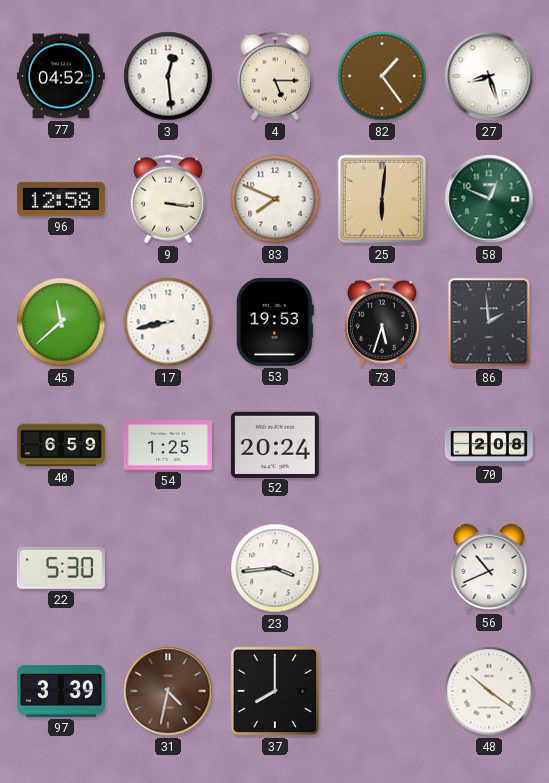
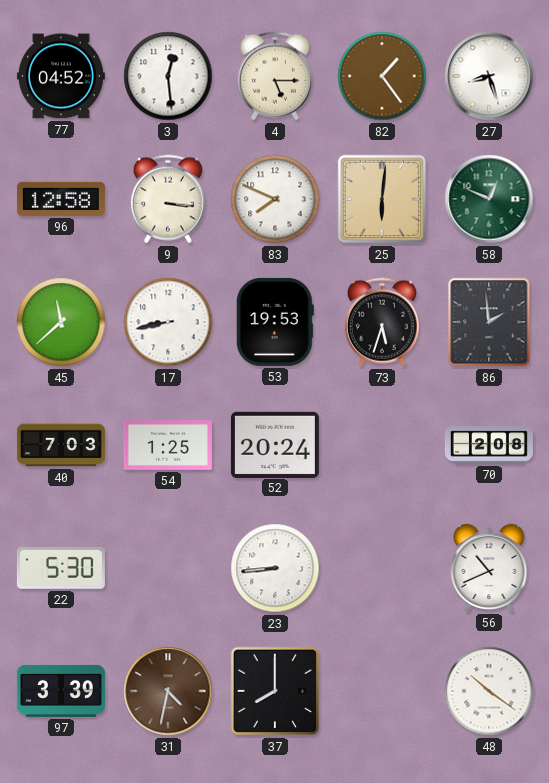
40: 6:59 -> 7:03 (61, 445)
23: 3:44 -> 8:44 (275, 568)
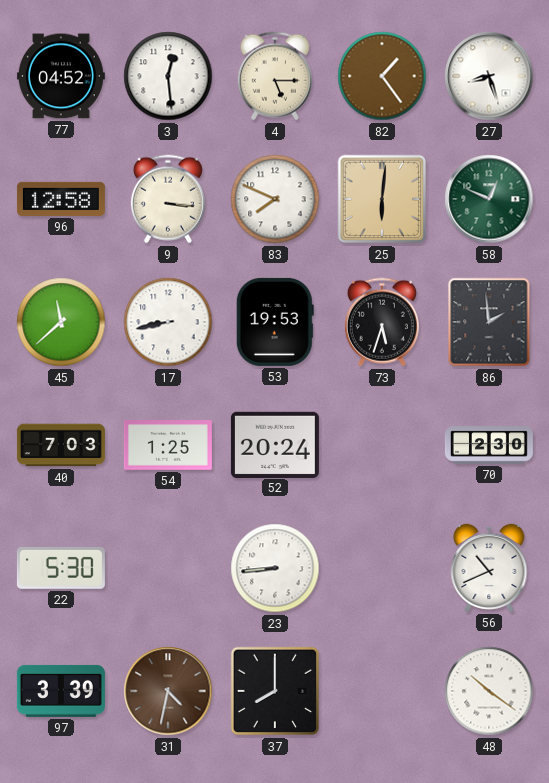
70: 2:08 -> 2:30 (489, 445)
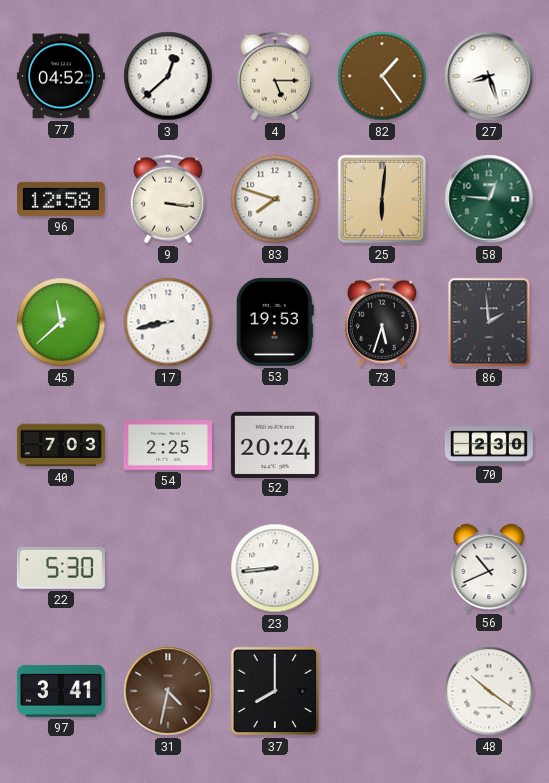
3: 12:29 -> 12:38 (168, 76)
83: 7:49 -> 7:48 (275, 199)
58: 12:49 -> 12:46 (489, 199)
54: 1:25 -> 2:25 (168, 446)
97: 3:39 -> 3:41 (61, 691)
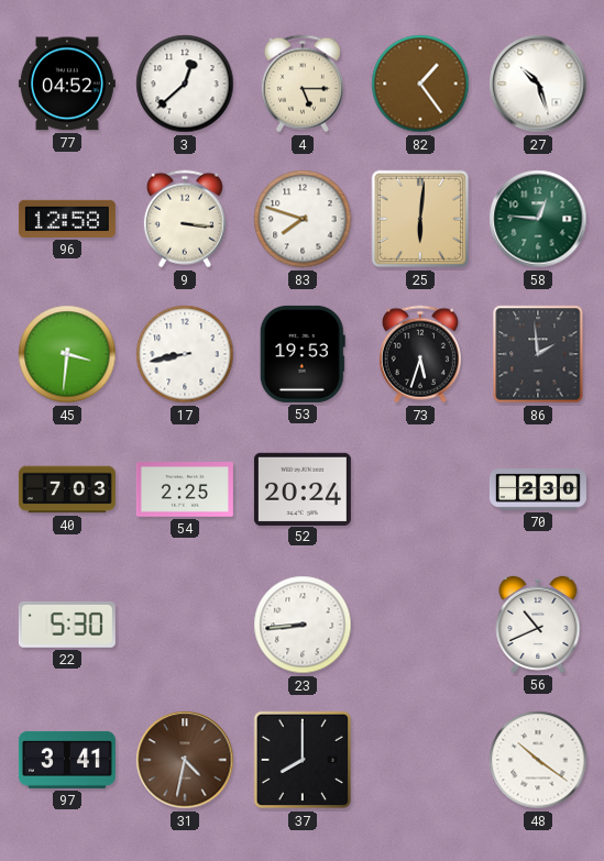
27: 8:27 -> 10:27 (538, 84)
45: 11:38 -> 3:31 (67, 354)
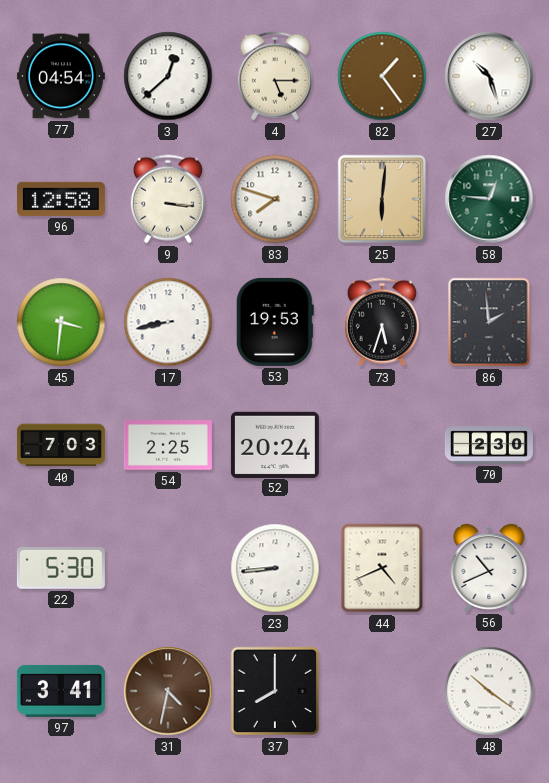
77: 04:52 -> 04:54 (61, 76)
44: none -> 4:41 (382, 568)
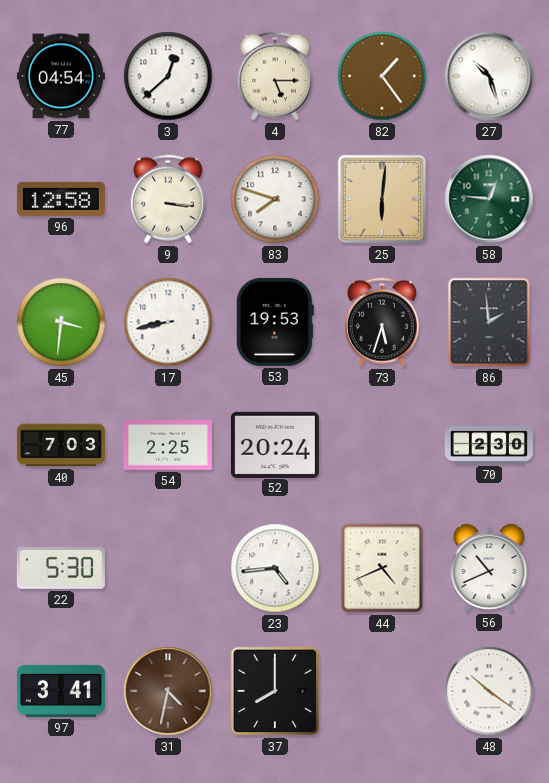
23: 8:44 -> 4:44 (275, 568)
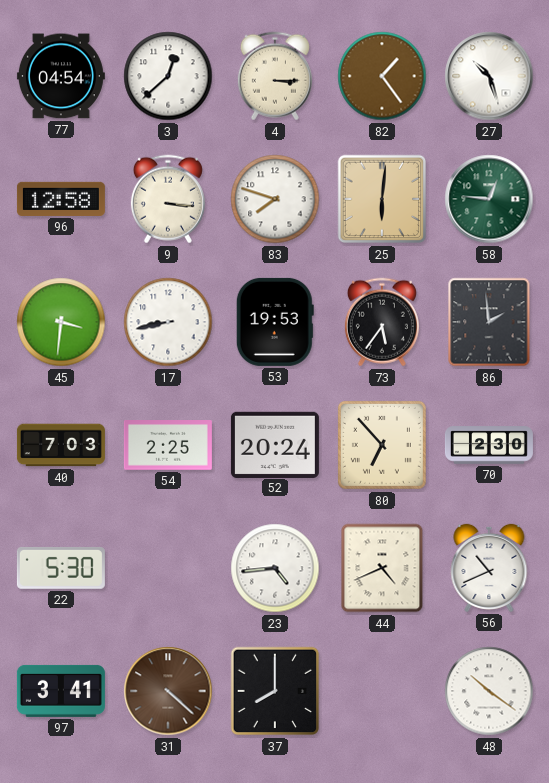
4: 5:15 -> 3:15 (275, 76)
73: 5:33 -> 5:36 (382, 322)
80: none -> 6:53 (382, 445)
31: 4:32 -> 4:22 (168, 691)
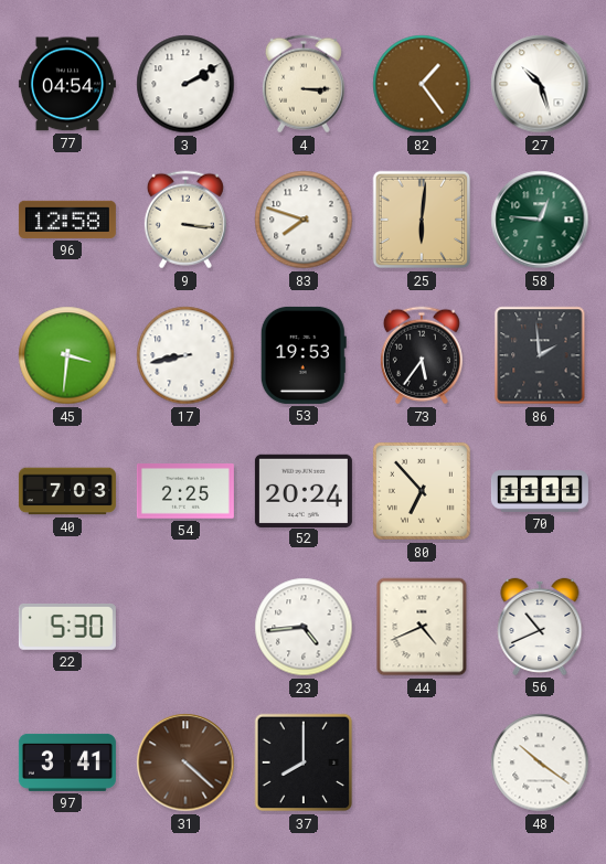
3: 12:38 -> 2:10 (185, 84)
70: 2:30 -> 11:11 (540, 491)
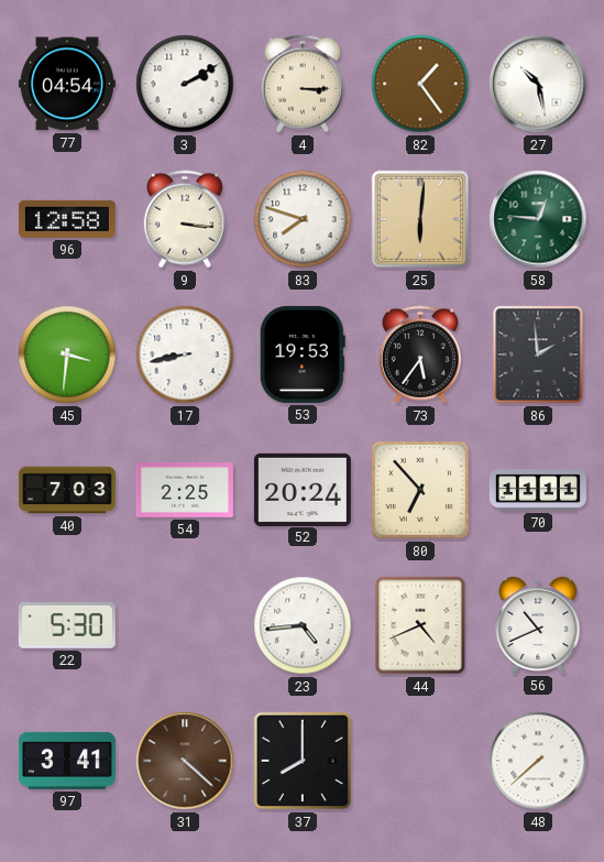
27: 10:27 -> 10:28 (538, 84)
48: 10:21 -> 7:38 (538, 761)
